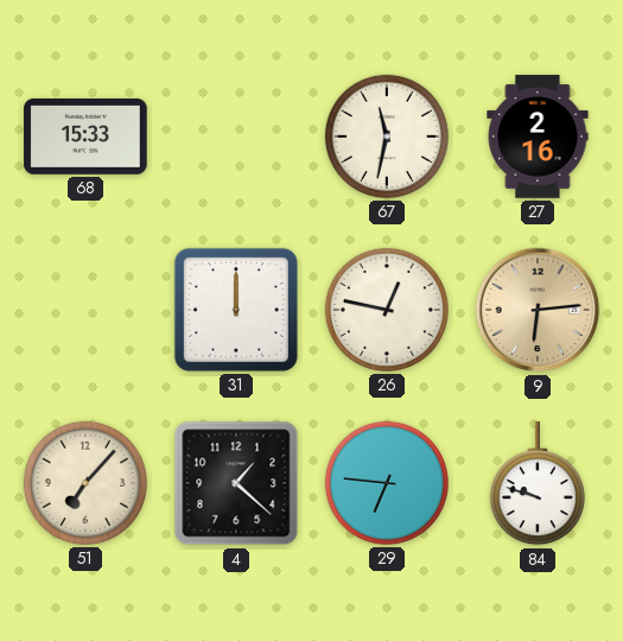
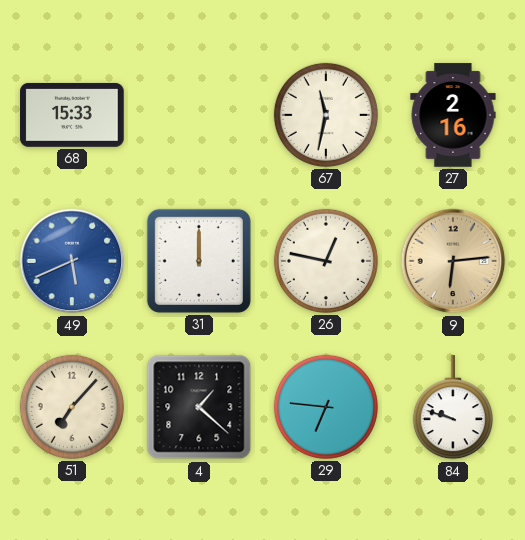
49: none -> 5:41 (72, 261)
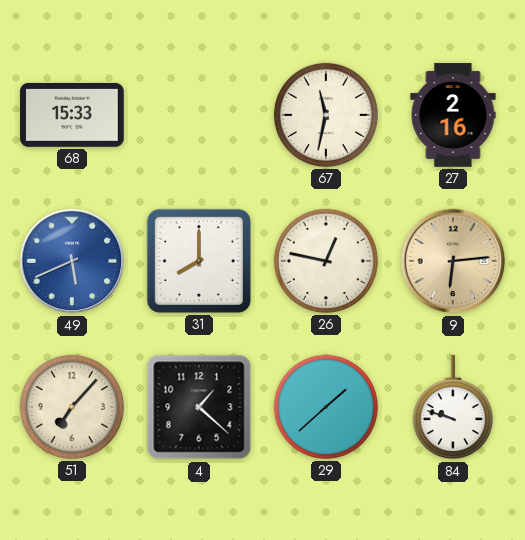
31: 12:00 -> 8:00 (199, 261)
29: 6:46 -> 1:38 (326, 407)
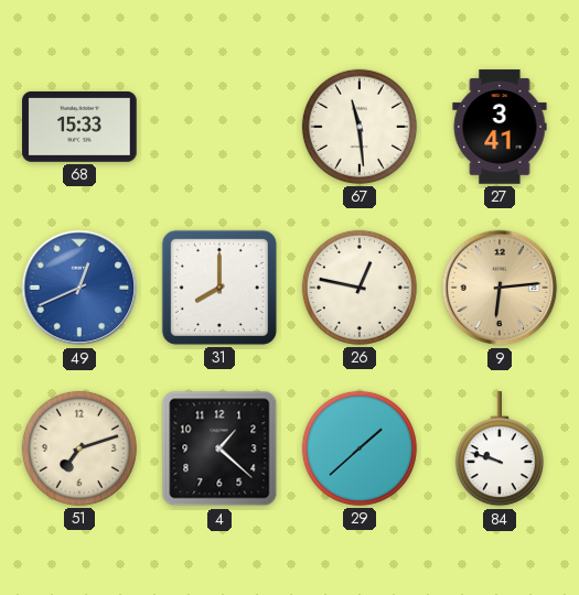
67: 11:32 -> 11:29 (360, 127)
27: 2:16 -> 3:41 (500, 127)
49: 5:41 -> 12:41 (79, 288)
51: 7:07 -> 7:12 (79, 448)
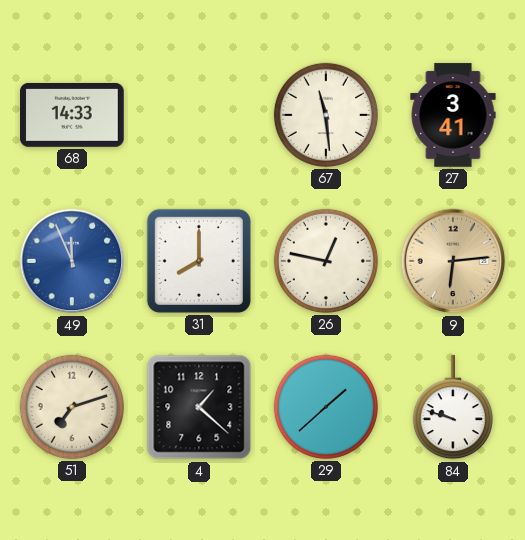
68: 15:33 -> 14:33 (72, 115)
49: 12:41 -> 11:56 (72, 261)
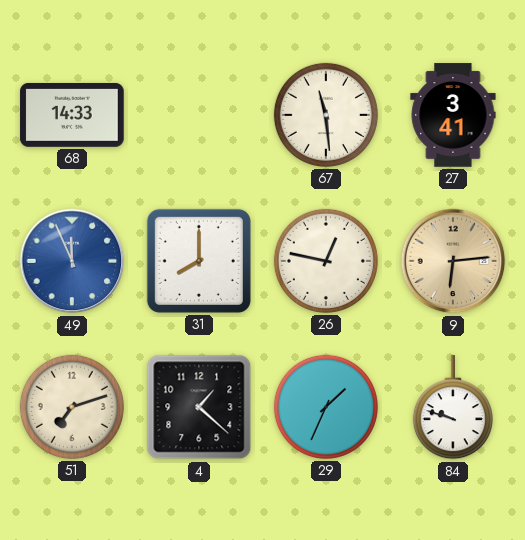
29: 1:38 -> 1:34 (326, 407)
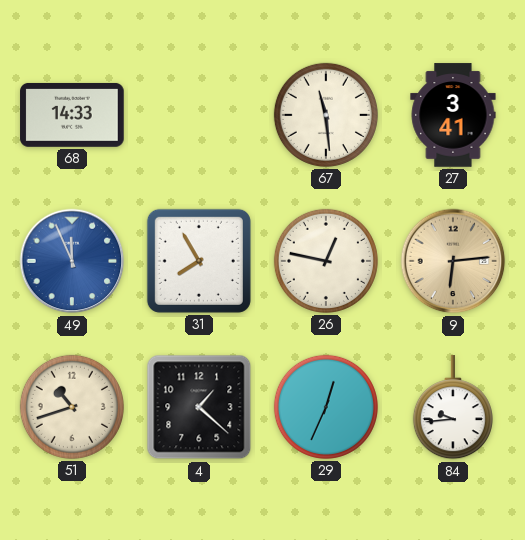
31: 8:00 -> 7:55 (199, 261)
51: 7:12 -> 10:42 (72, 407)
29: 1:34 -> 12:34 (326, 407)
84: 9:48 -> 9:44 (453, 408)
